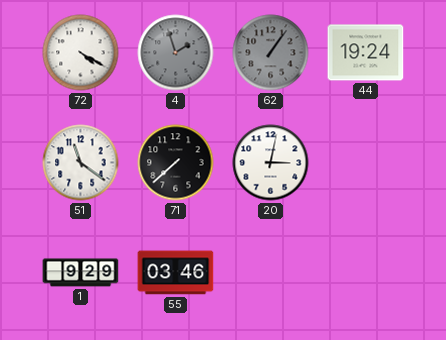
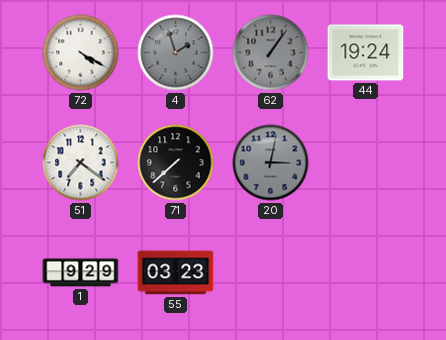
51: 11:21 -> 7:21 (81, 163)
20 dial: white -> grey (271, 163)
55: 03:46 -> 03:23 (176, 273)
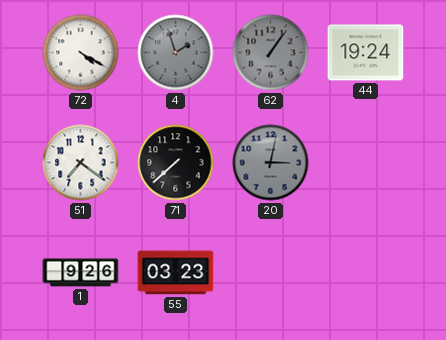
1: 9:29 -> 9:26 (81, 273)
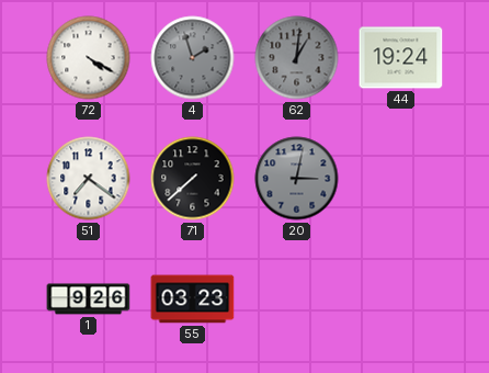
62: 1:06 -> 1:01 (297, 58)
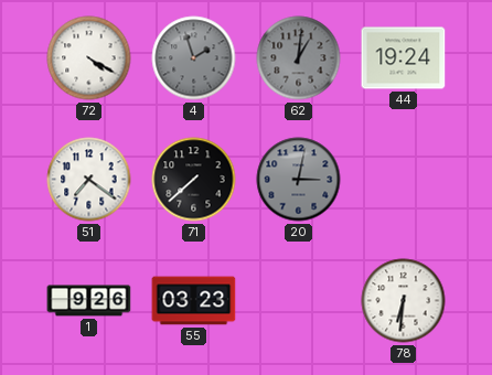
78: none -> 6:31 (404, 301)
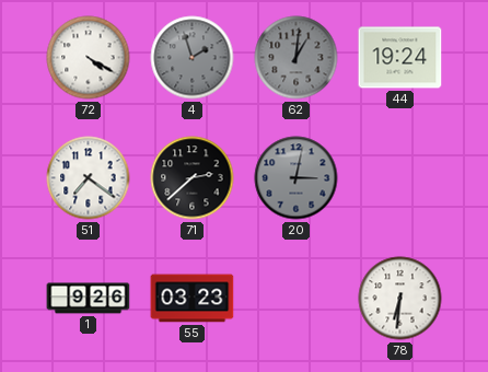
71: 7:38 -> 2:38 (193, 178)
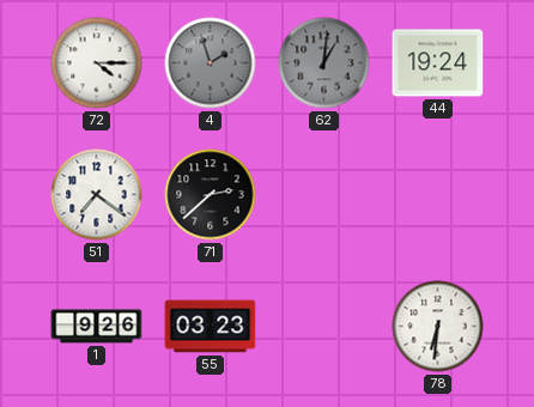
72: 4:20 -> 4:15 (97, 63)
20: 3:02 -> none (297, 178)
